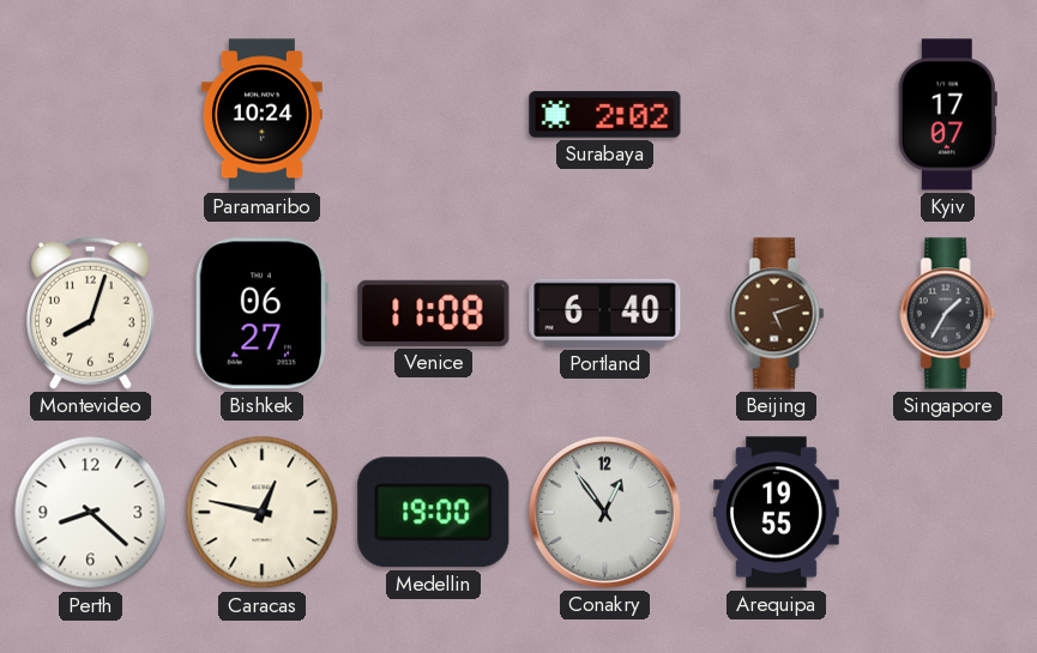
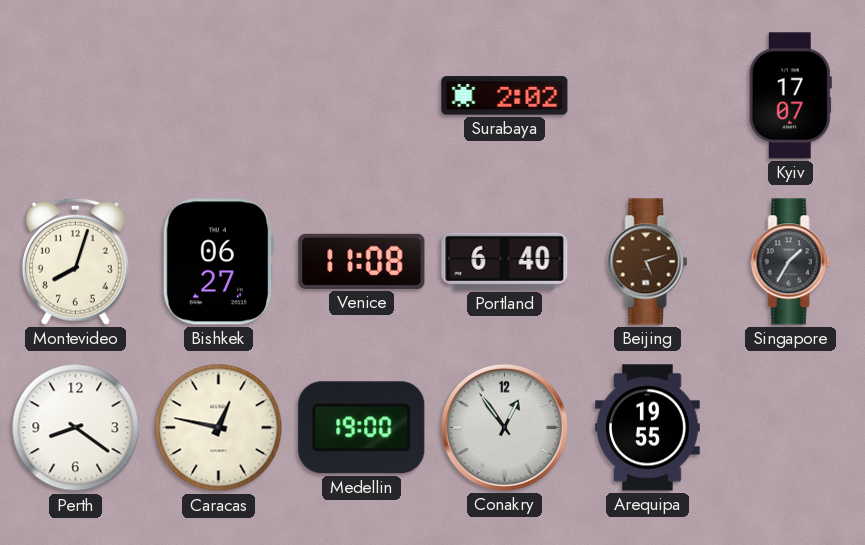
Paramaribo: 10:24 -> none (261, 115)
Perth: 8:22 -> 8:21 (76, 428)
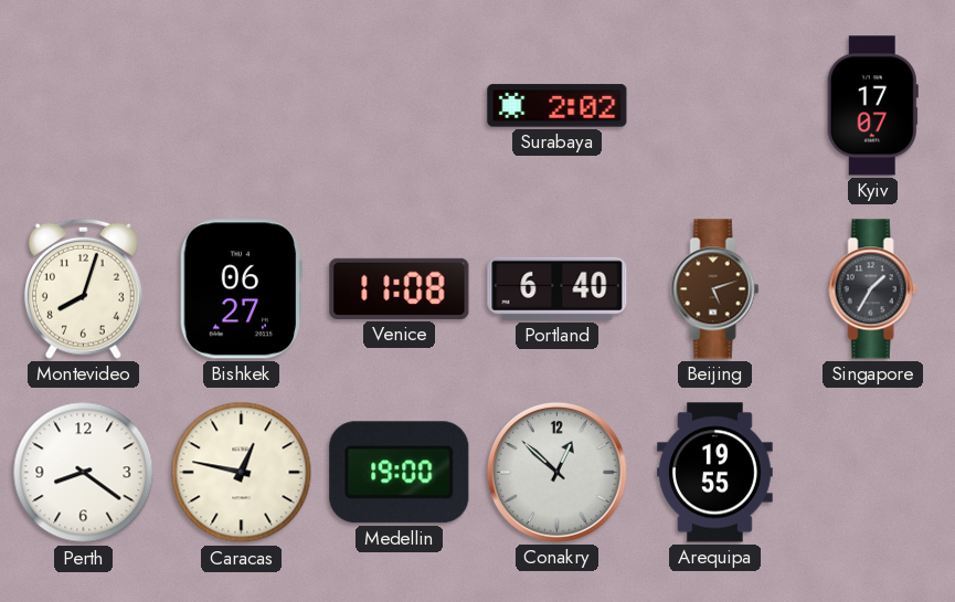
Conakry: 12:54 -> 12:52 (556, 472)
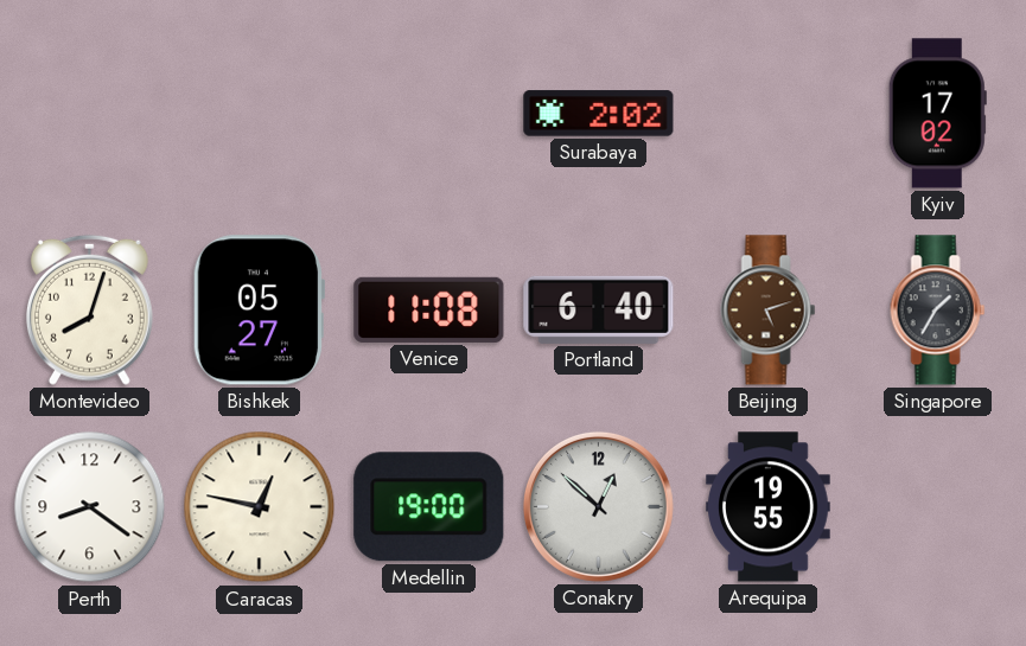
Kyiv: 17:07 -> 17:02 (937, 114)
Bishkek: 06:27 -> 05:27 (259, 311)
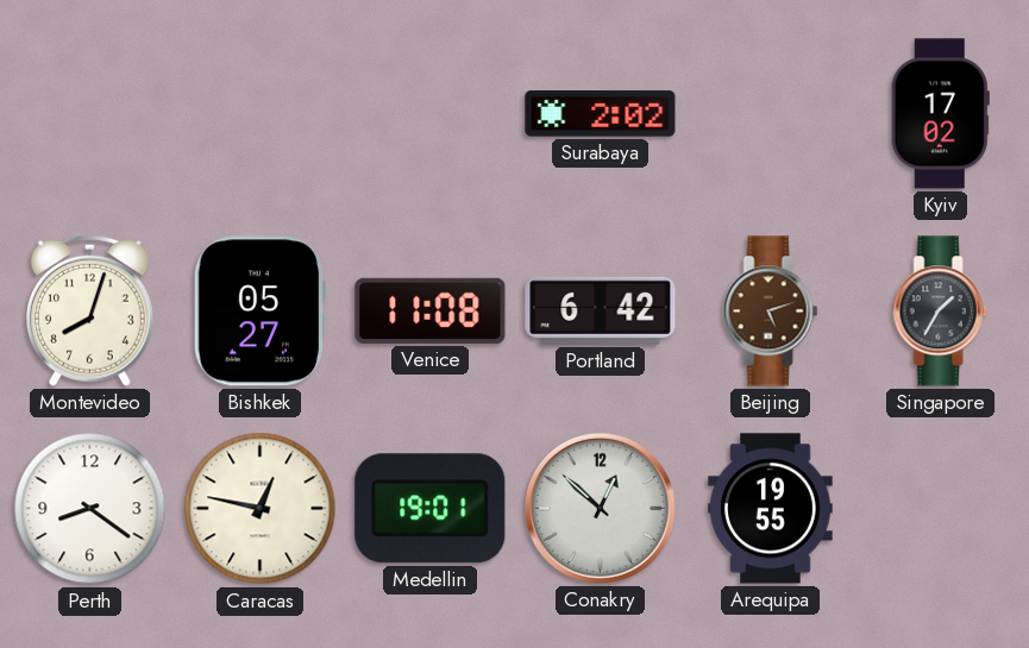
Portland: 6:40 -> 6:42 (601, 310)
Medellin: 19:00 -> 19:01 (431, 509)
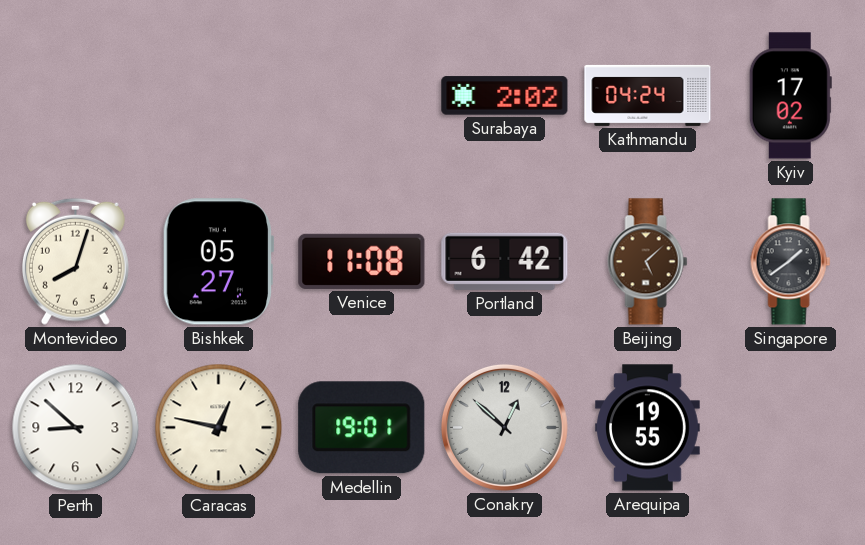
Kathmandu: none -> 04:24 (648, 95)
Beijing: 5:12 -> 5:08 (648, 262)
Singapore: 1:35 -> 1:39 (791, 262)
Perth: 8:21 -> 8:52 (76, 428)
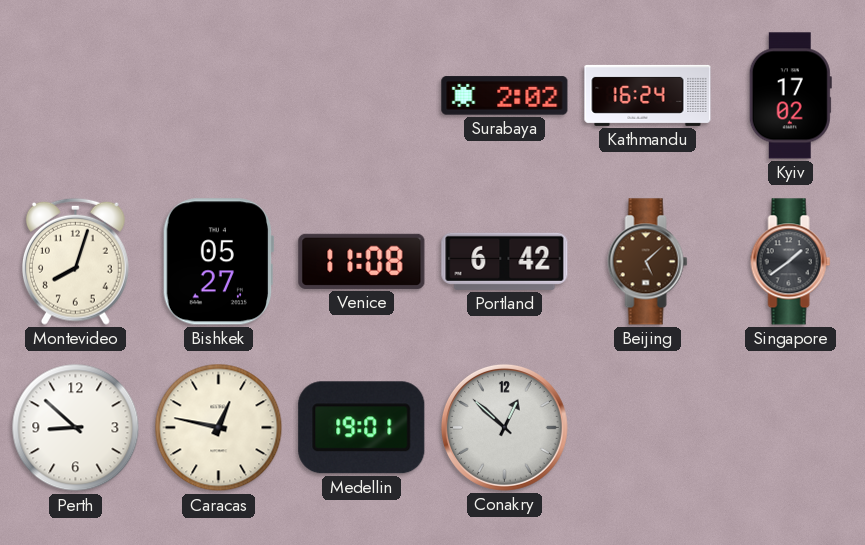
Kathmandu: 04:24 -> 16:24 (648, 95)
Arequipa: 19:55 -> none (648, 428)
